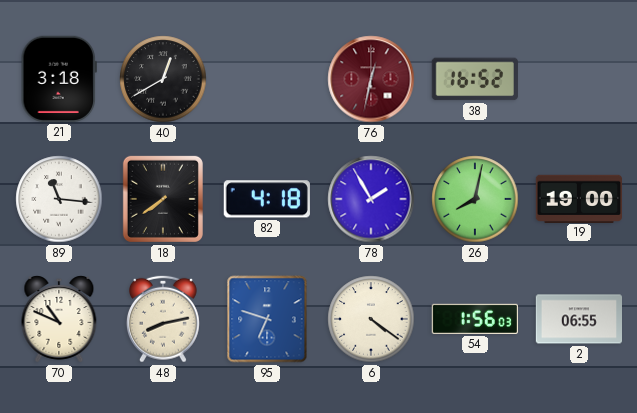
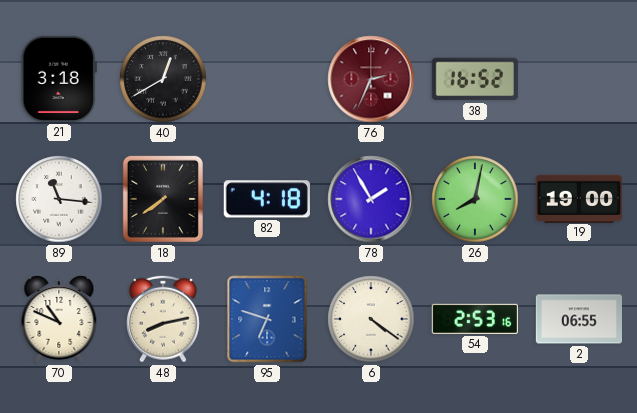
76: 12:32 -> 2:34 (371, 79)
54: 1:56 -> 2:53 (475, 319)
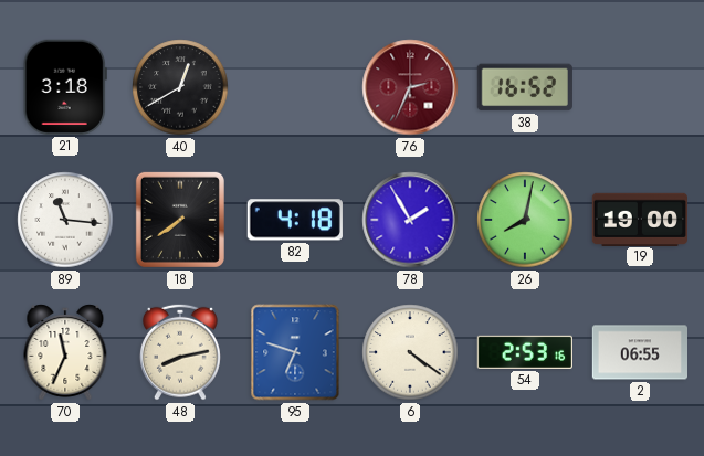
70: 10:49 -> 11:34 (65, 352)
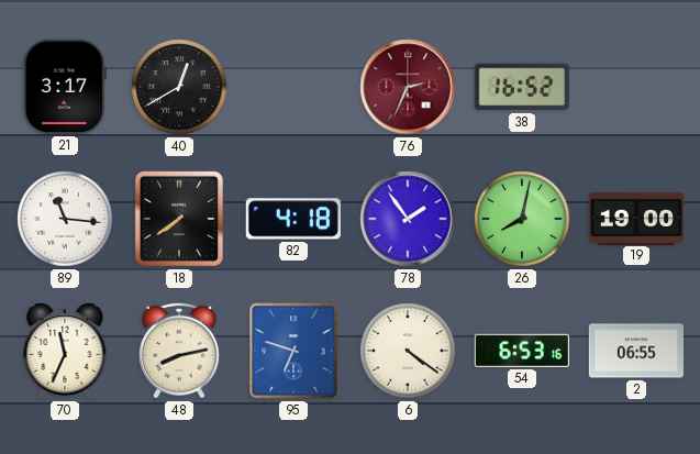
21: 3:18 -> 3:17 (65, 87)
78: 1:55 -> 1:54 (408, 219)
54: 2:53 -> 6:53 (522, 351)
